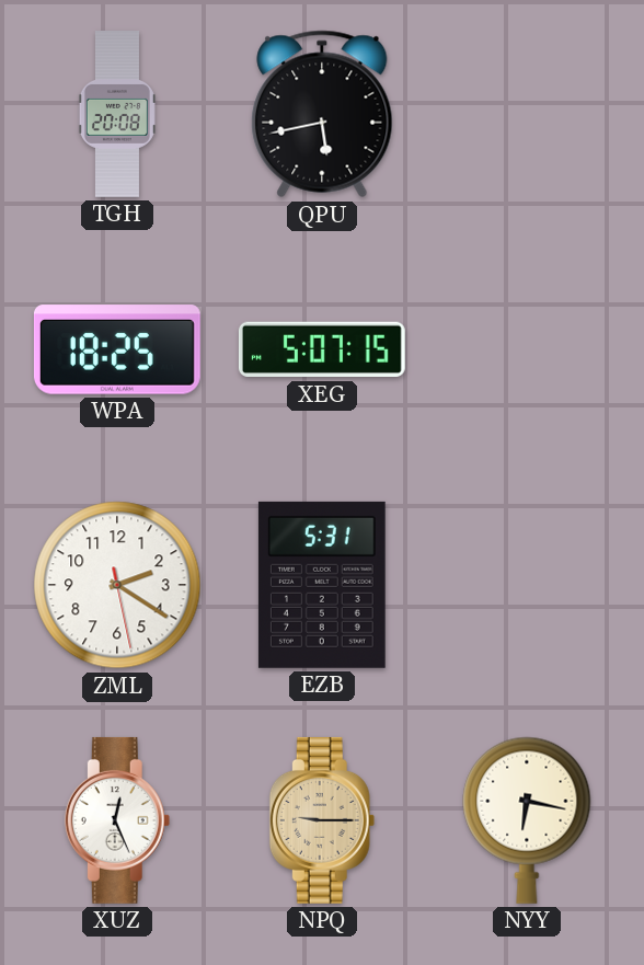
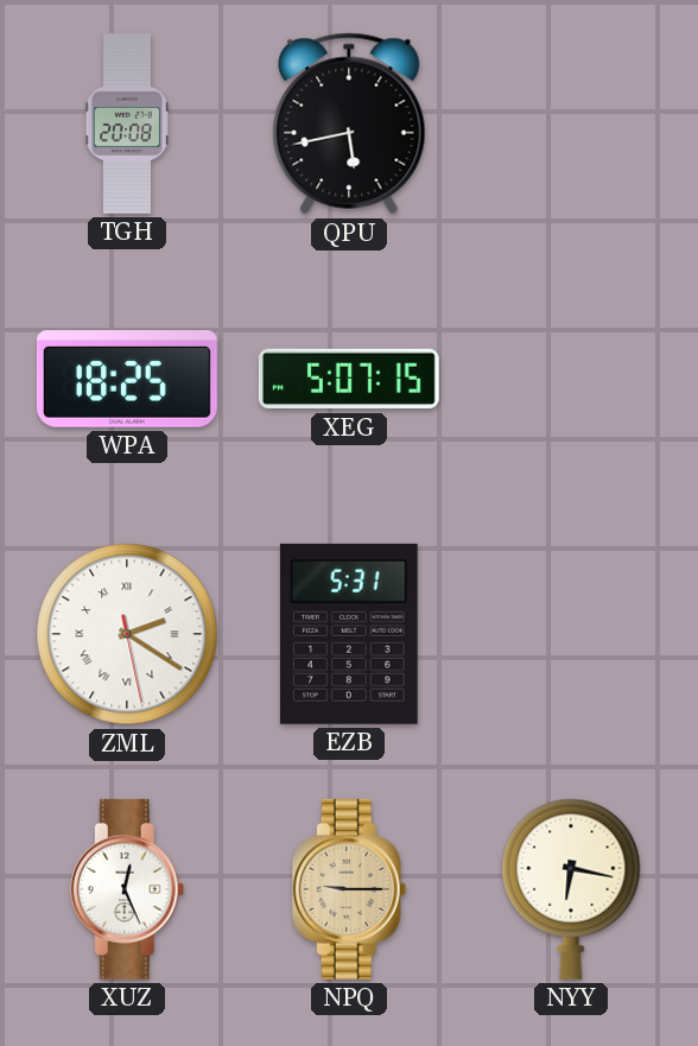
ZML numerals: Arabic -> Roman (127, 634)
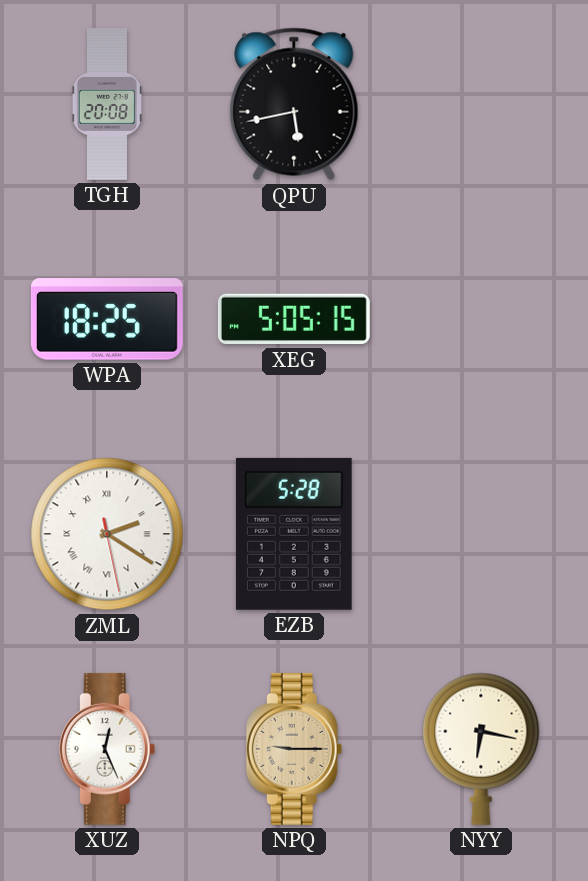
XEG: 5:07 -> 5:05 (294, 319)
EZB: 5:31 -> 5:28 (294, 534)
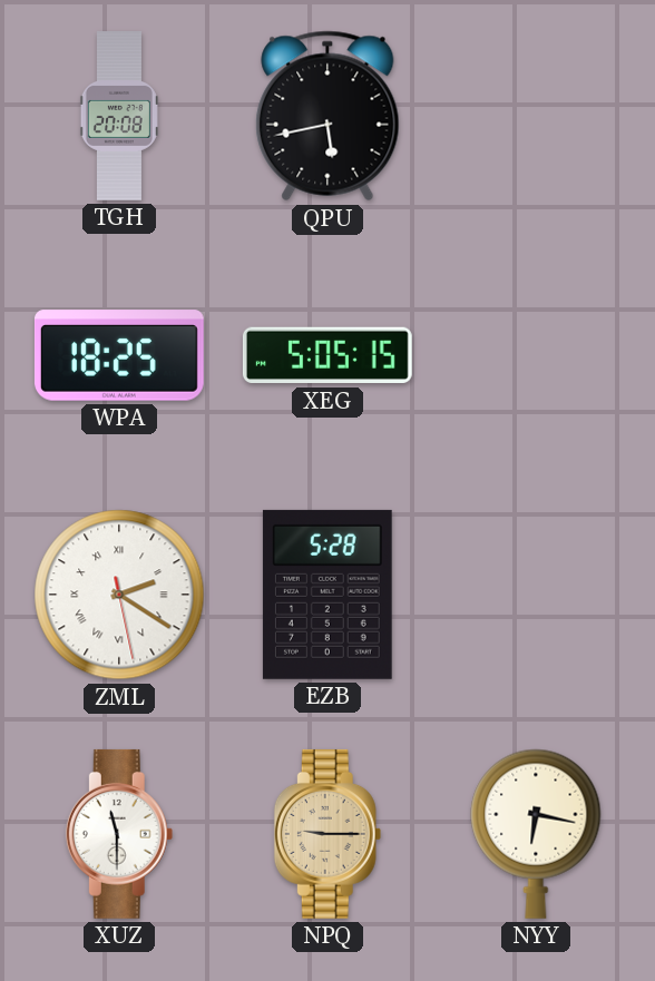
XUZ: 12:26 -> 11:30 (119, 834)
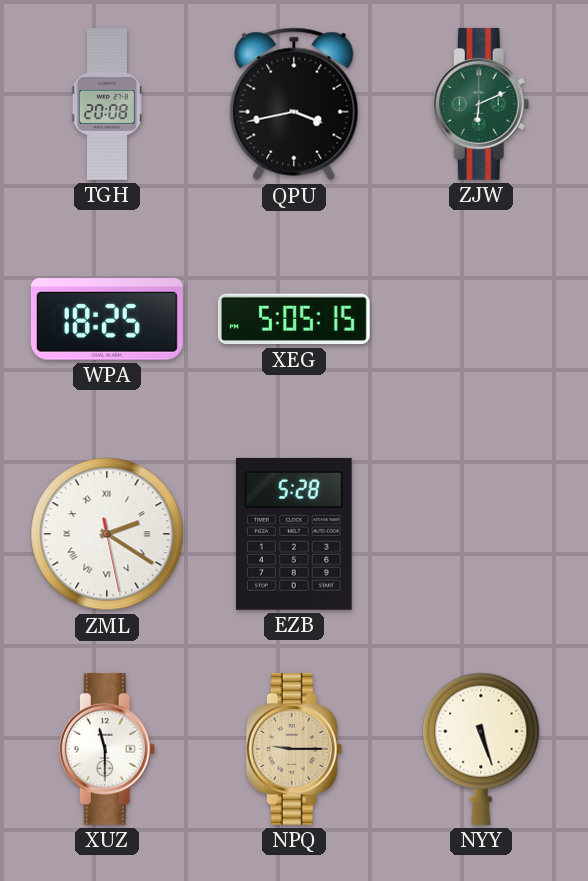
QPU: 5:43 -> 3:43 (294, 104)
ZJW: none -> 6:11 (481, 104)
NYY: 6:17 -> 5:27 (481, 749)
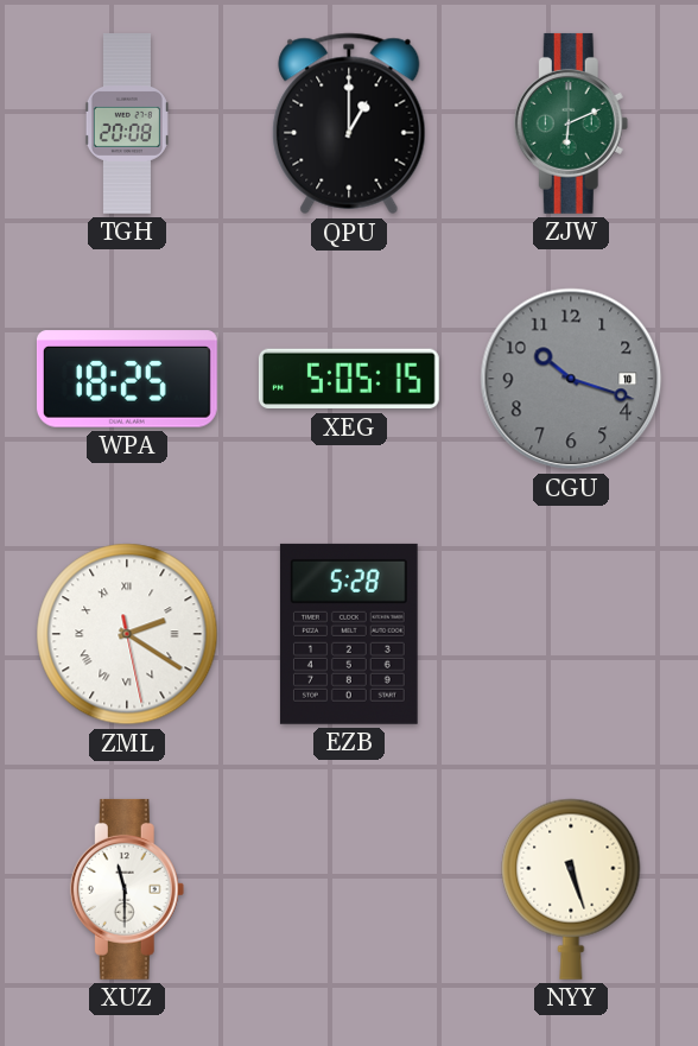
QPU: 3:43 -> 1:00 (349, 123)
CGU: none -> 10:18 (571, 379)
NPQ: 9:15 -> none (294, 749)
